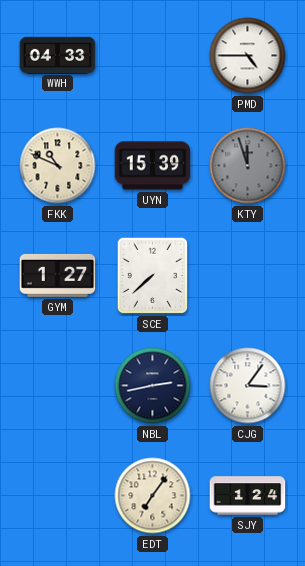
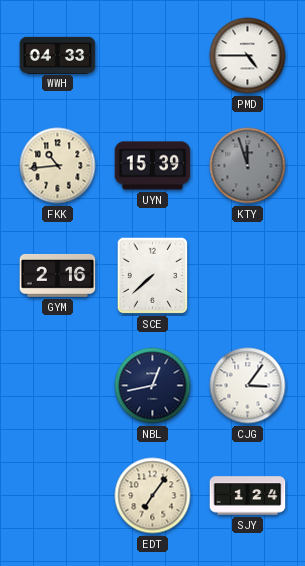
FKK: 10:49 -> 10:44 (58, 166)
GYM: 1:27 -> 2:16 (58, 275)
NBL: 2:43 -> 12:43 (153, 386)
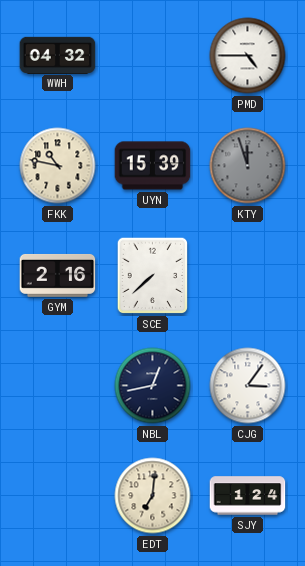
WWH: 04:33 -> 04:32 (58, 55)
FKK: 10:44 -> 10:47 (58, 166)
EDT: 7:06 -> 7:01 (153, 496)
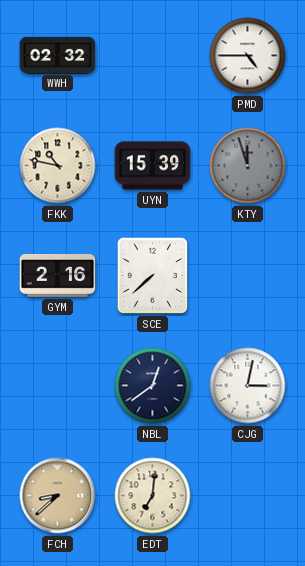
WWH: 04:32 -> 02:32 (58, 55)
NBL: 12:43 -> 12:39 (153, 386)
CJG: 3:06 -> 3:02 (248, 386)
FCH: none -> 8:38 (58, 496)
SJY: 1:24 -> none (248, 496)
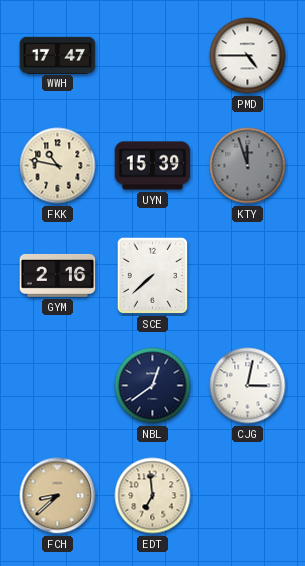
WWH: 02:32 -> 17:47 (58, 55)
EDT: 7:01 -> 6:59 (153, 496)
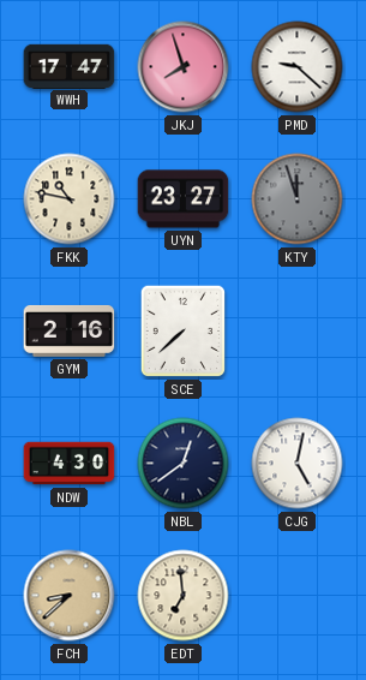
JKJ: none -> 7:57 (184, 67)
PMD: 4:45 -> 9:22 (298, 67)
UYN: 15:39 -> 23:27 (184, 199)
NDW: none -> 4:30 (70, 464)
CJG: 3:02 -> 5:02 (298, 464)
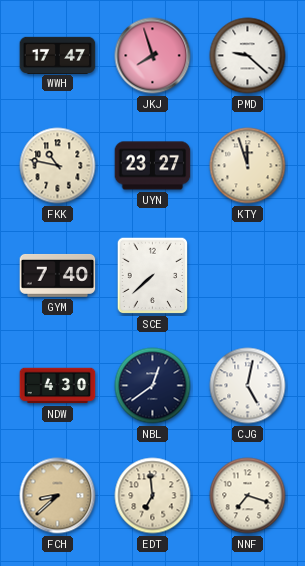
KTY dial: grey -> cream (248, 166)
GYM: 2:16 -> 7:40 (58, 275)
NNF: none -> 7:18 (248, 496)
